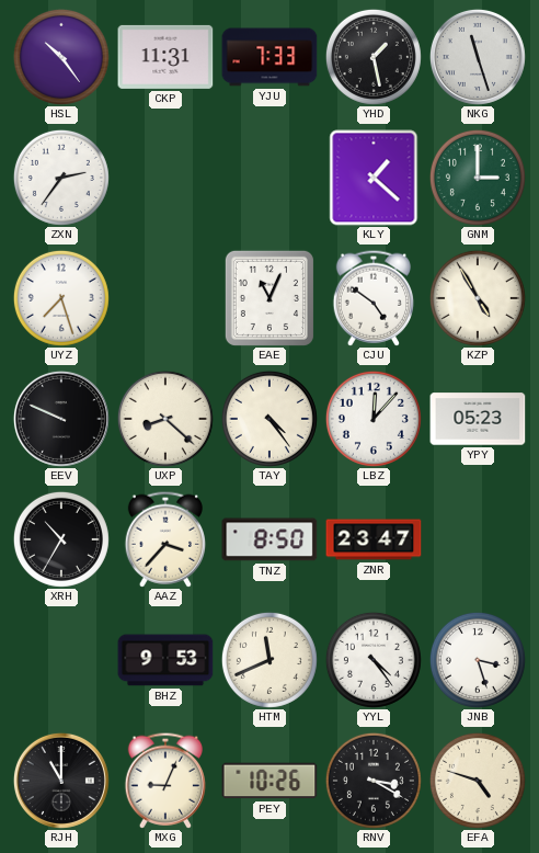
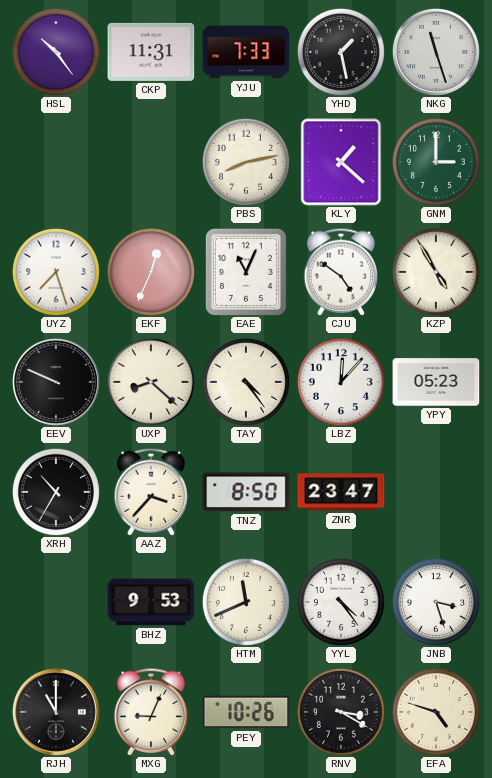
ZXN: 2:36 -> none (61, 178)
PBS: none -> 8:13 (246, 162)
EKF: none -> 12:34 (151, 272)
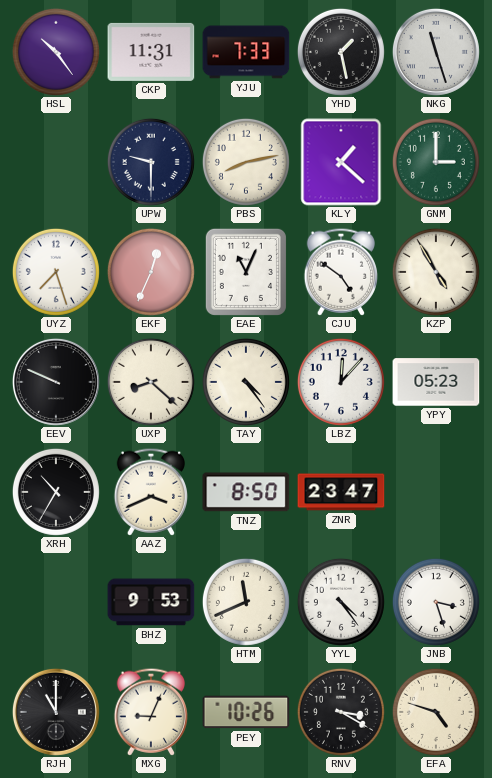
UPW: none -> 9:30 (151, 162)
AAZ: 3:37 -> 3:41 (150, 492)
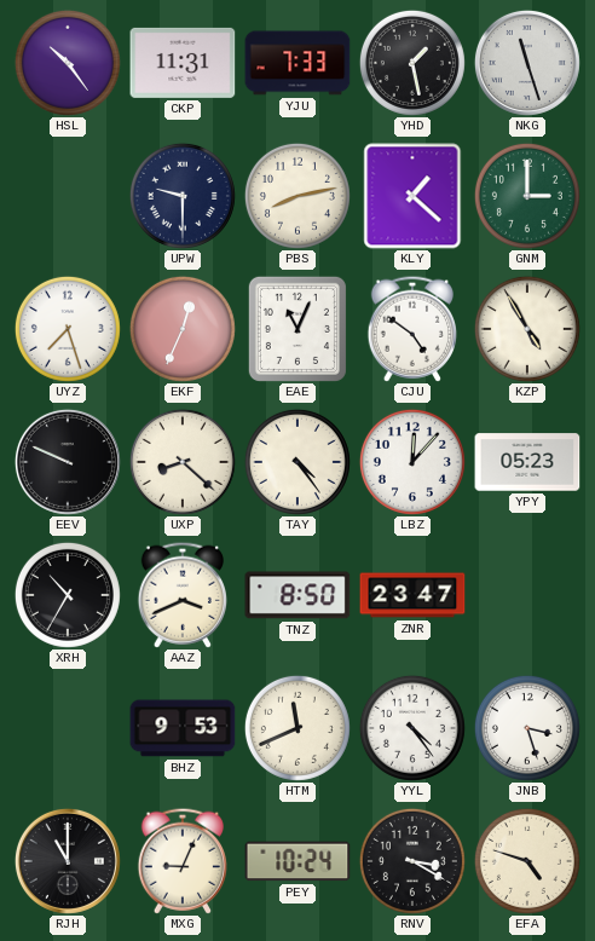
PEY: 10:26 -> 10:24 (297, 861)
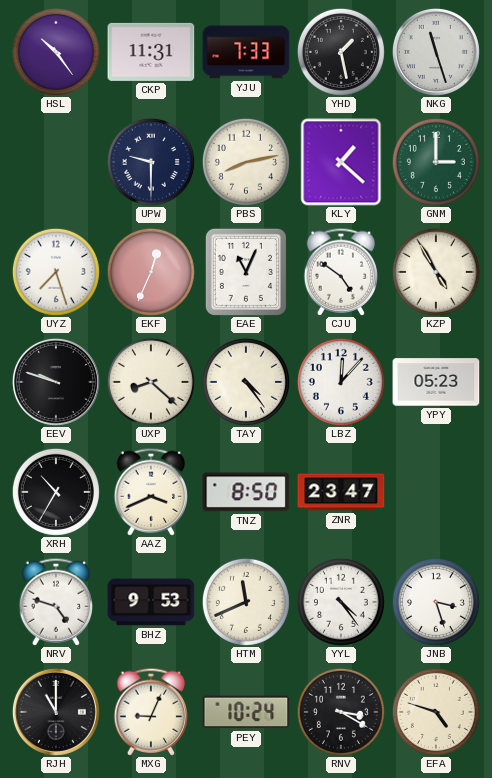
EEV: 9:49 -> 9:48 (56, 382)
NRV: none -> 4:48 (55, 602)
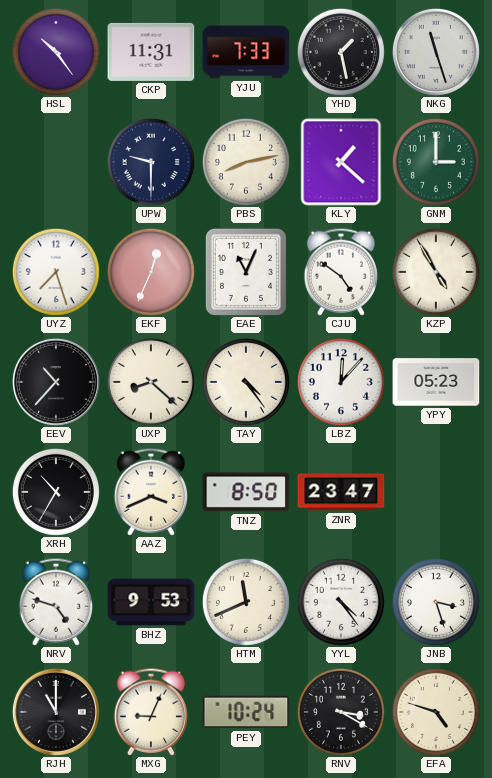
EEV: 9:48 -> 10:37 (56, 382)
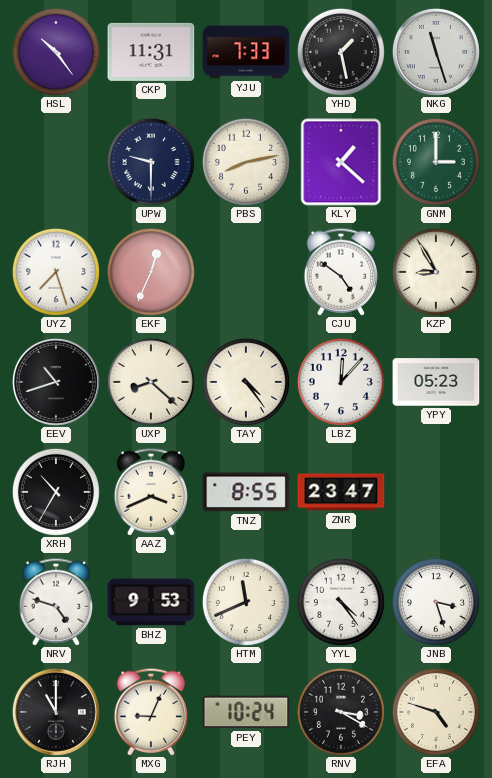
EAE: 11:04 -> none (246, 272)
KZP: 4:55 -> 8:55 (436, 272)
EEV: 10:37 -> 10:42 (56, 382)
TNZ: 8:50 -> 8:55 (246, 492)
